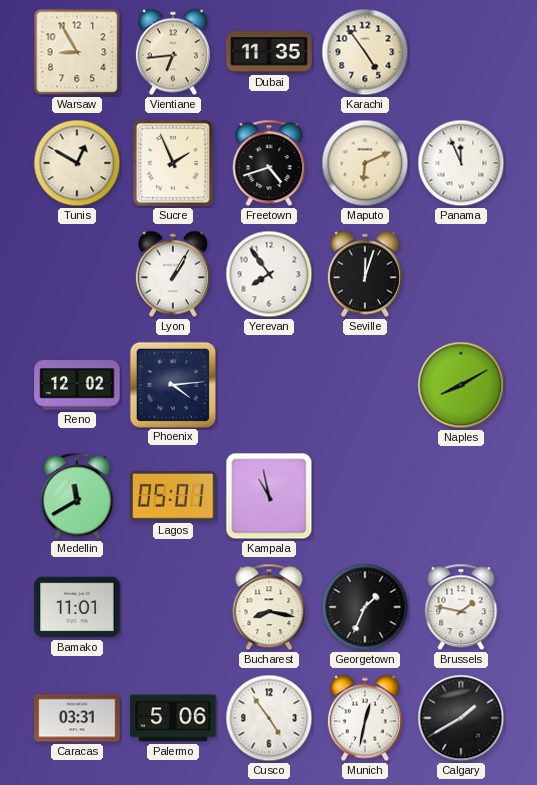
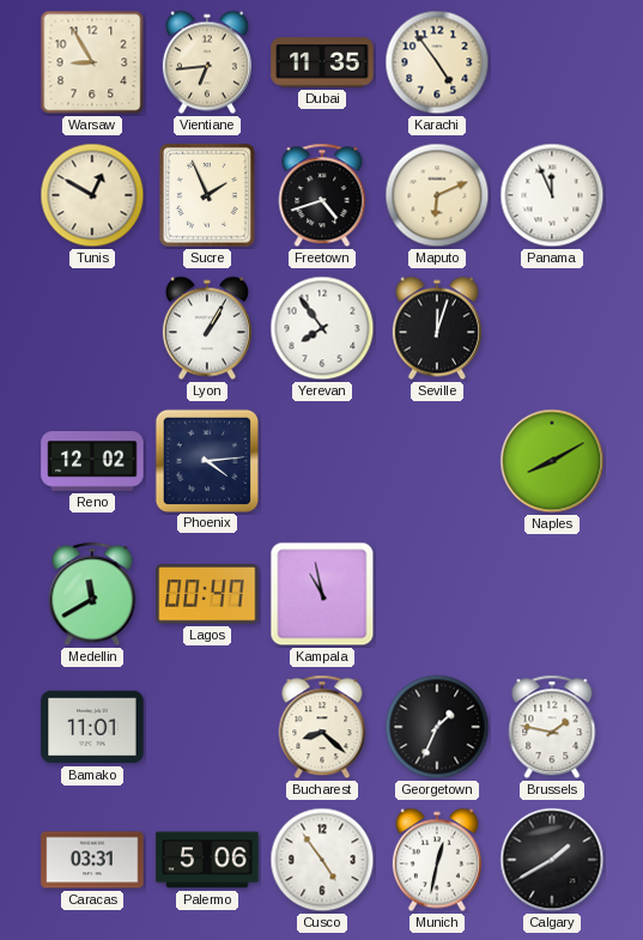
Lagos: 05:01 -> 00:47 (207, 595)
Bucharest: 8:17 -> 8:22 (322, 727)
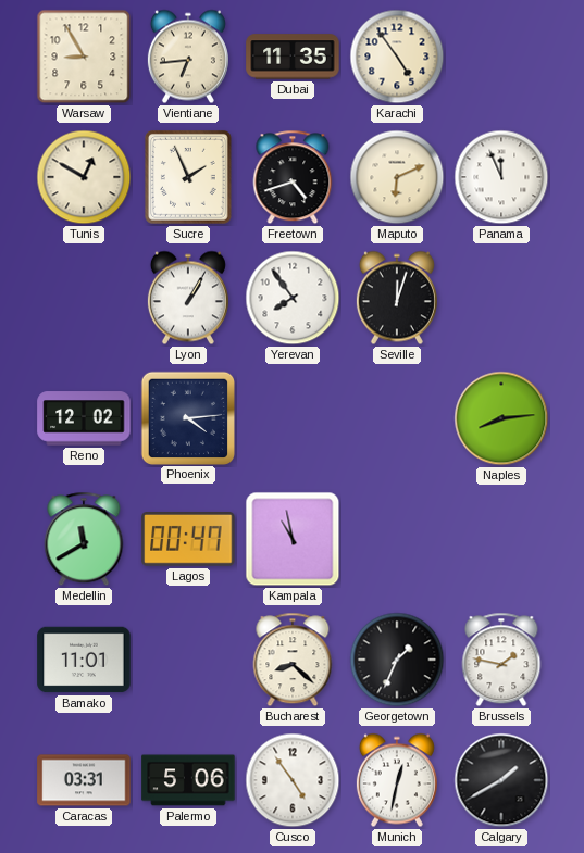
Naples: 8:10 -> 8:14 (501, 418)
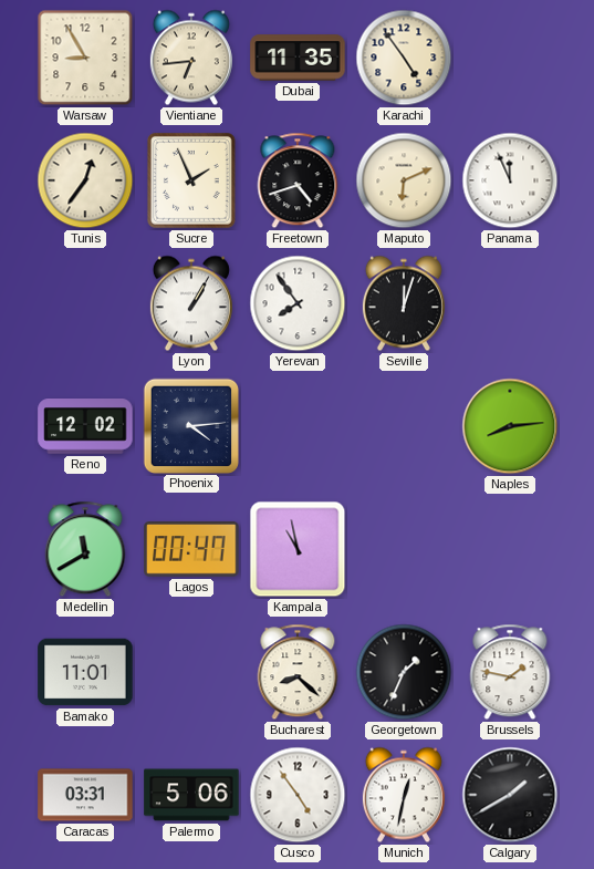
Tunis: 12:50 -> 12:36 (85, 180)
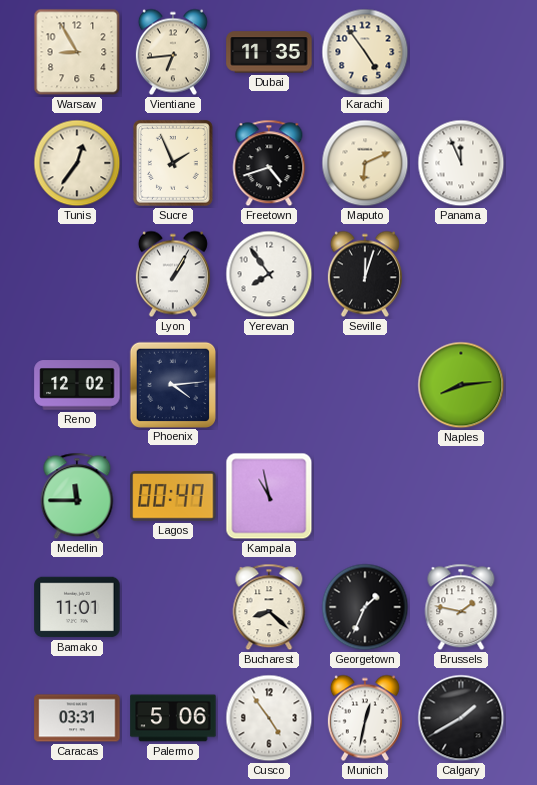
Medellin: 11:40 -> 11:45 (77, 496)
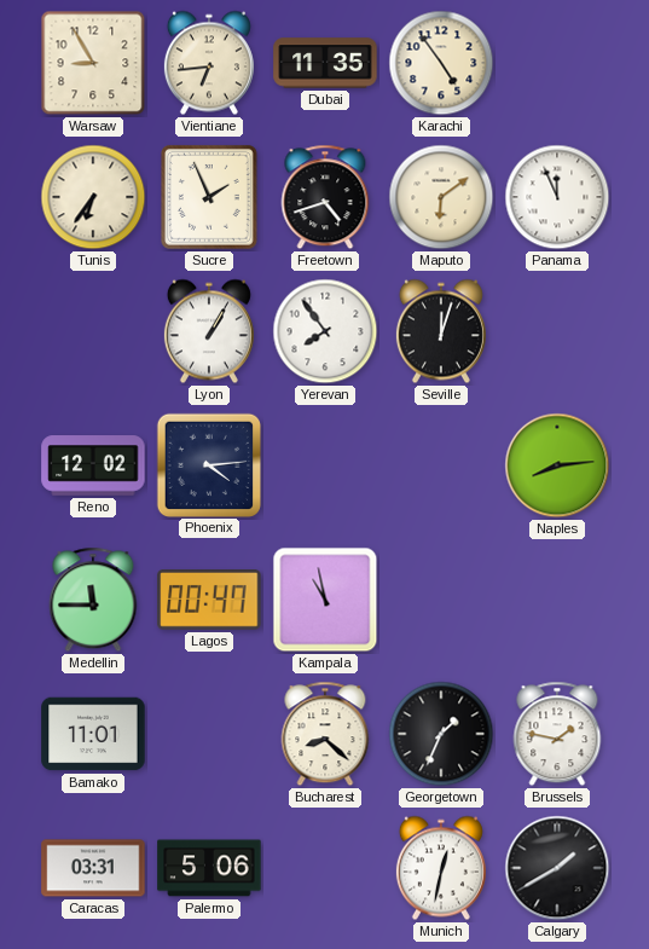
Tunis: 12:36 -> 6:36 (93, 197)
Maputo: 6:11 -> 6:09 (441, 197)
Cusco: 4:54 -> none (269, 718)
